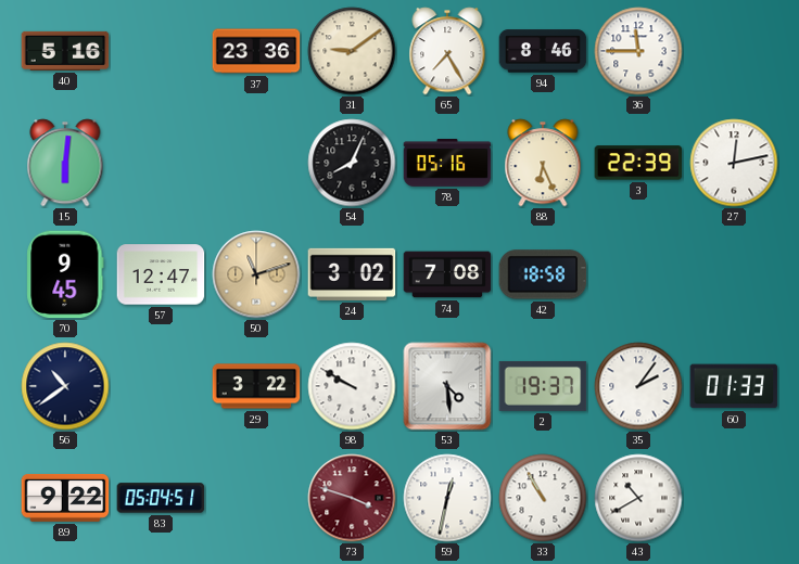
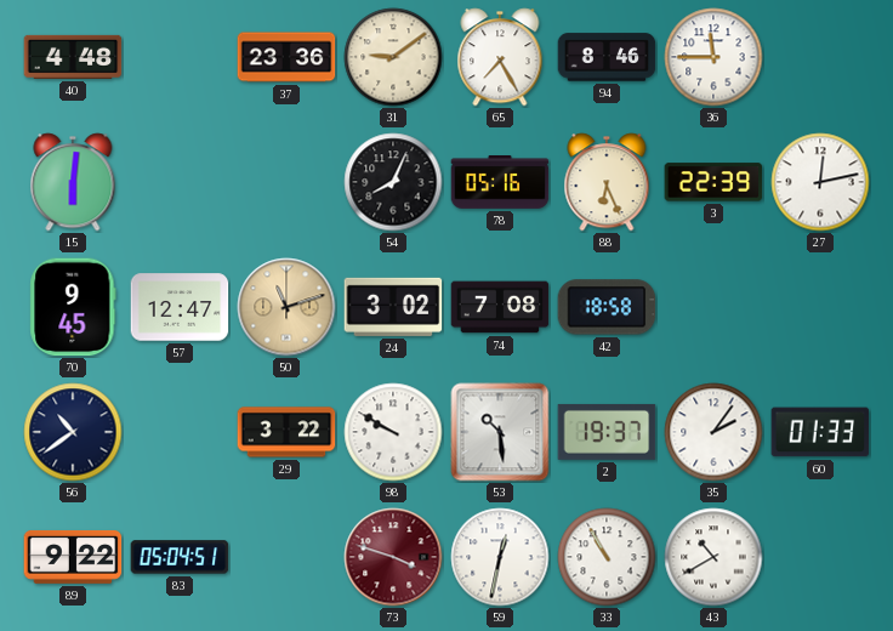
40: 5:16 -> 4:48 (73, 57)
53: 4:29 -> 10:29 (500, 432)
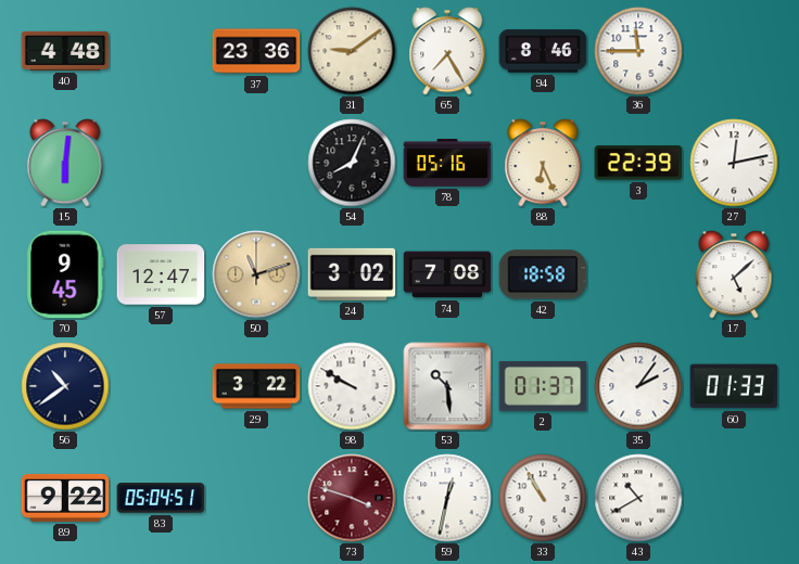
17: none -> 5:08 (734, 274)
2: 19:37 -> 01:37 (543, 386)
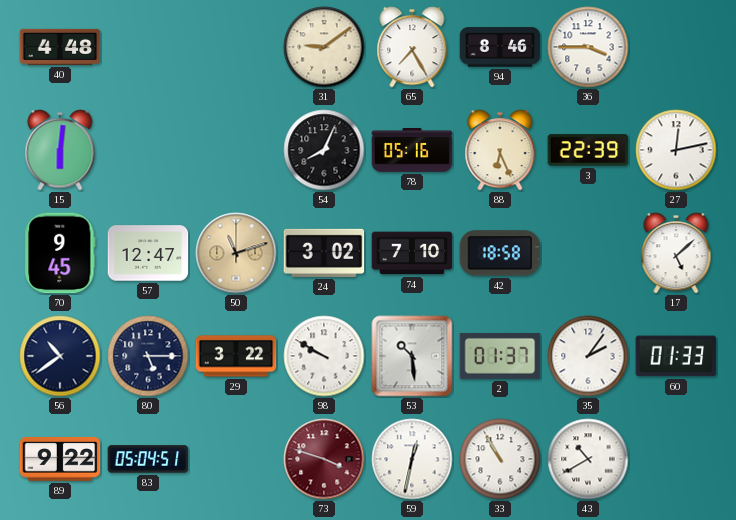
37: 23:36 -> none (256, 51)
36: 11:45 -> 3:45 (588, 47)
74: 7:08 -> 7:10 (412, 253)
80: none -> 5:15 (148, 356)
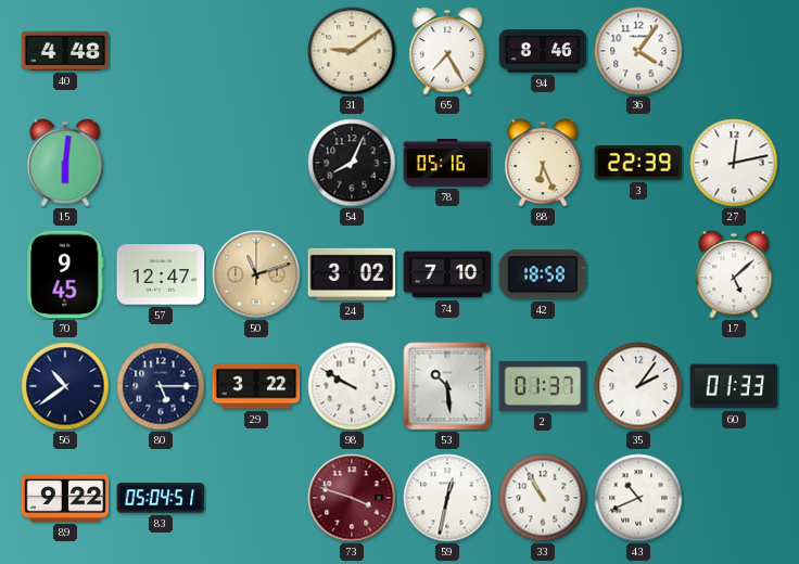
36: 3:45 -> 4:06 (638, 51)
43: 10:40 -> 10:41 (638, 498)
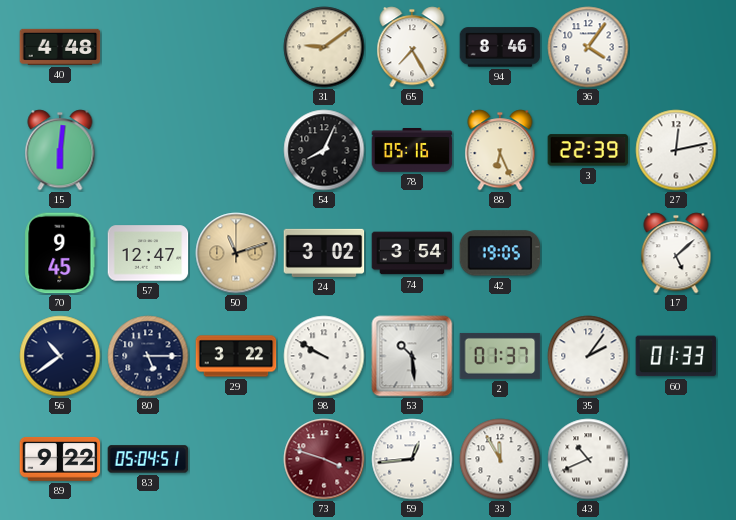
74: 7:10 -> 3:54 (412, 253)
42: 18:58 -> 19:05 (500, 253)
59: 12:32 -> 12:44 (412, 459)
33: 10:55 -> 11:55 (500, 459)
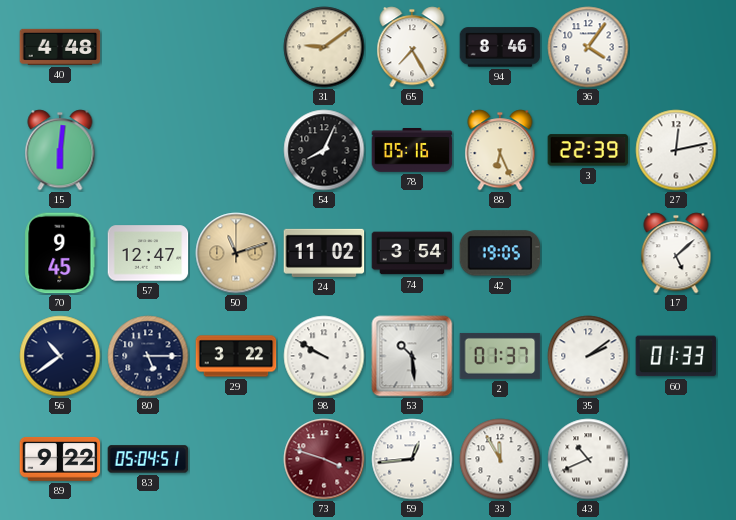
24: 3:02 -> 11:02 (324, 253)
35: 2:06 -> 2:09 (588, 356)
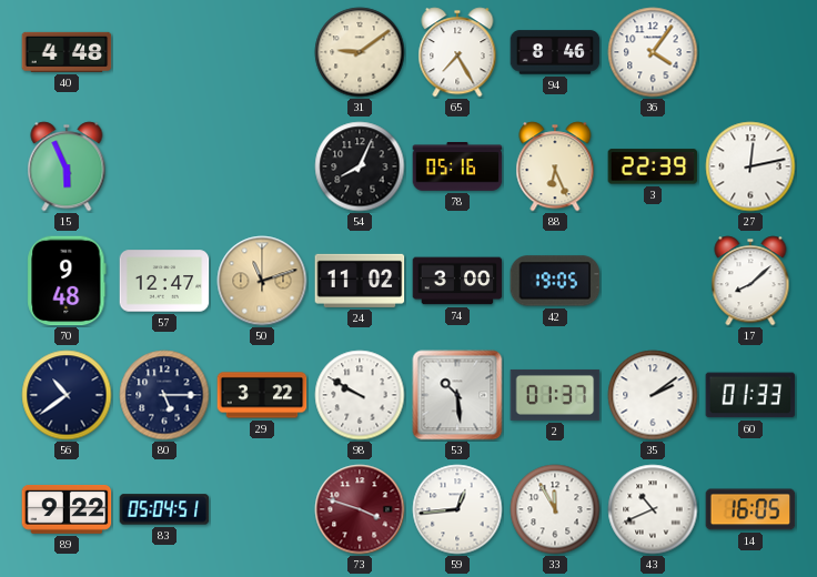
15: 6:01 -> 5:56 (67, 166)
70: 9:45 -> 9:48 (67, 281)
74: 3:54 -> 3:00 (457, 281)
17: 5:08 -> 8:08 (750, 281)
14: none -> 16:05 (750, 509)
